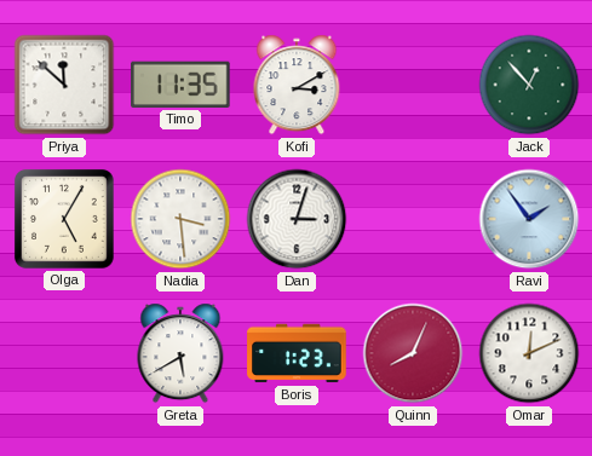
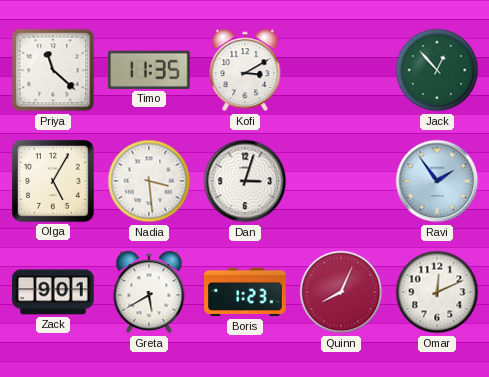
Priya: 11:52 -> 11:22 (53, 70)
Zack: none -> 9:01 (53, 292)
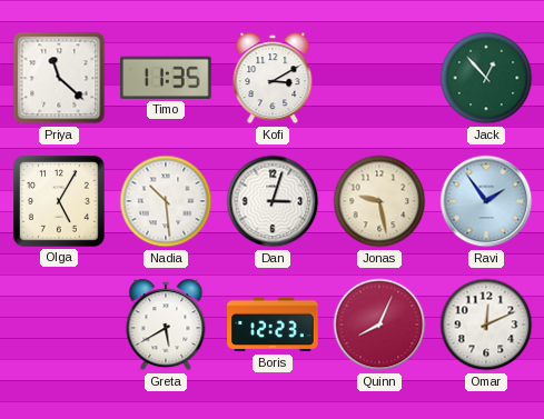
Nadia: 3:29 -> 10:29 (166, 201)
Jonas: none -> 9:28 (379, 201)
Zack: 9:01 -> none (53, 292)
Boris: 1:23 -> 12:23 (273, 325)
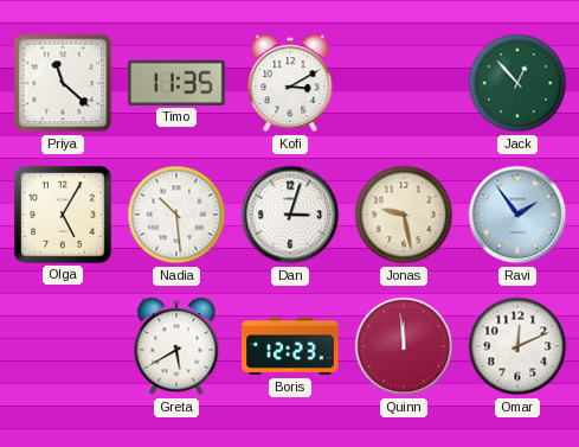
Quinn: 8:04 -> 11:59 (404, 346)
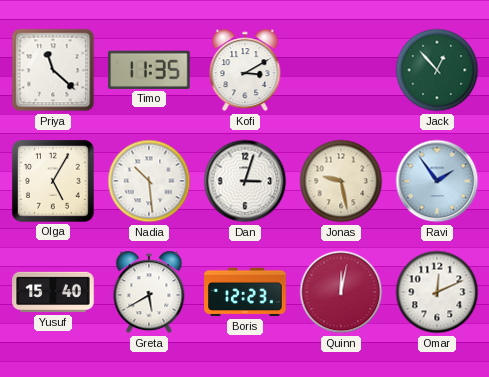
Yusuf: none -> 15:40 (53, 292)
Quinn: 11:59 -> 12:02 (341, 292)
